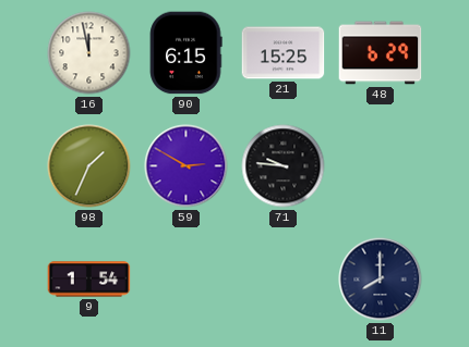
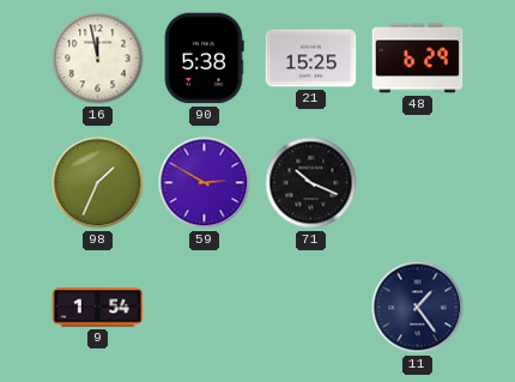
90: 6:15 -> 5:38 (204, 59)
71: 9:46 -> 10:19 (311, 183)
11: 8:00 -> 1:24 (418, 308)
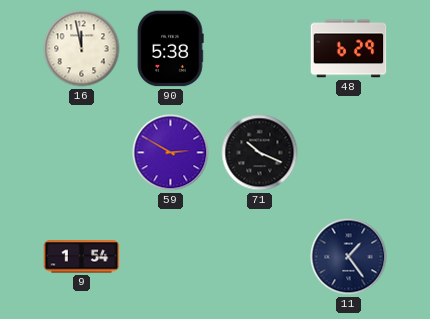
21: 15:25 -> none (311, 59)
98: 1:34 -> none (98, 183)
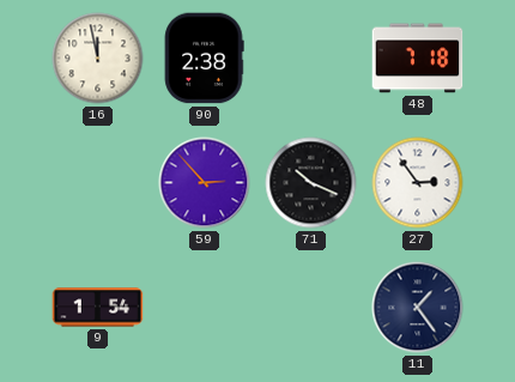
90: 5:38 -> 2:38 (204, 59)
48: 6:29 -> 7:18 (418, 59)
59: 2:50 -> 2:53 (205, 183)
27: none -> 2:54 (418, 183)
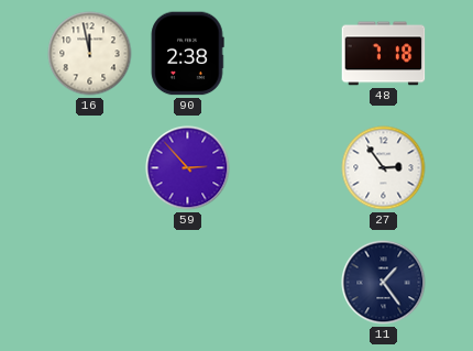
71: 10:19 -> none (311, 183)
9: 1:54 -> none (98, 308)
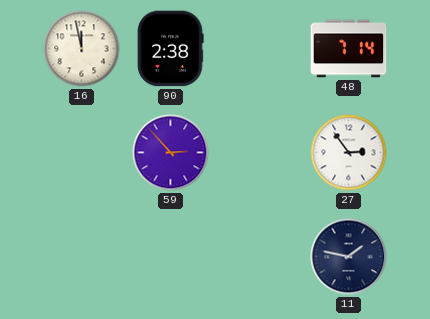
48: 7:18 -> 7:14 (349, 49)
11: 1:24 -> 1:47 (349, 257)
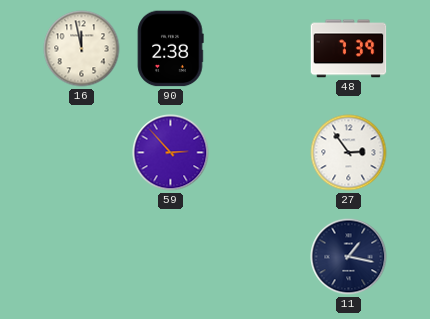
48: 7:14 -> 7:39 (349, 49)
11: 1:47 -> 1:17 (349, 257)
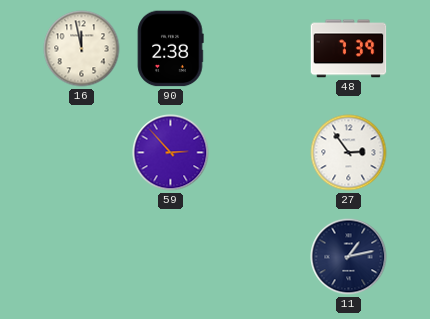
11: 1:17 -> 1:13 (349, 257)
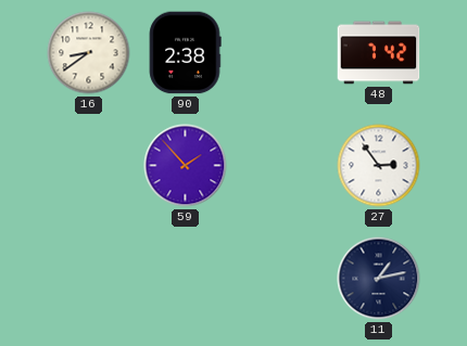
16: 11:58 -> 8:39 (89, 53)
48: 7:39 -> 7:42 (379, 53)
59: 2:53 -> 1:53 (186, 166)
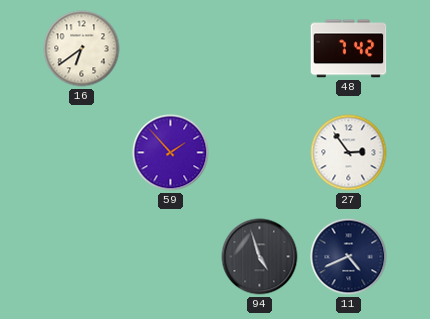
16: 8:39 -> 6:39 (82, 49)
90: 2:38 -> none (185, 53)
94: none -> 4:57 (260, 257)
11: 1:13 -> 4:41 (349, 257)
